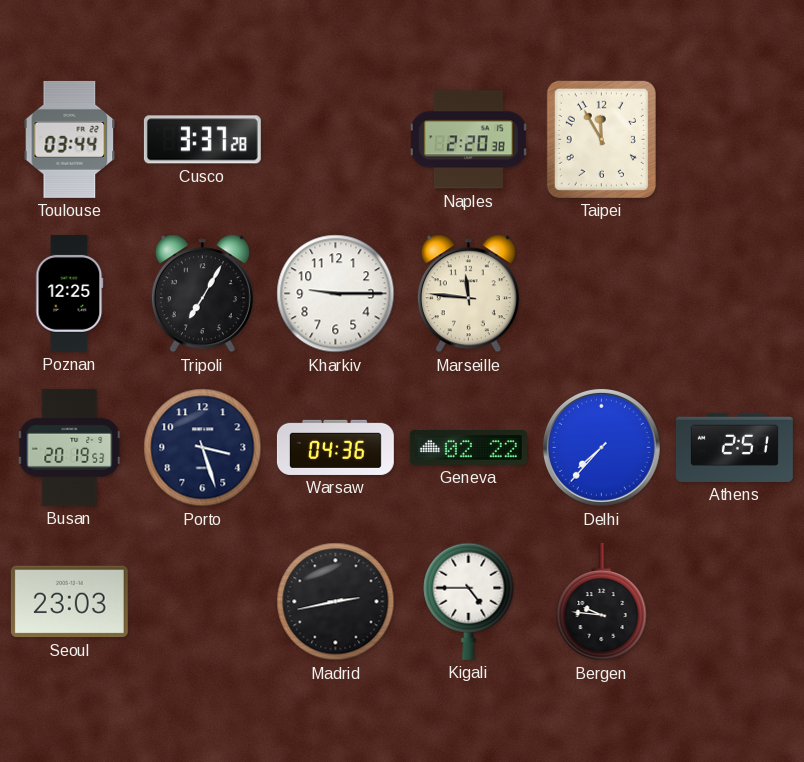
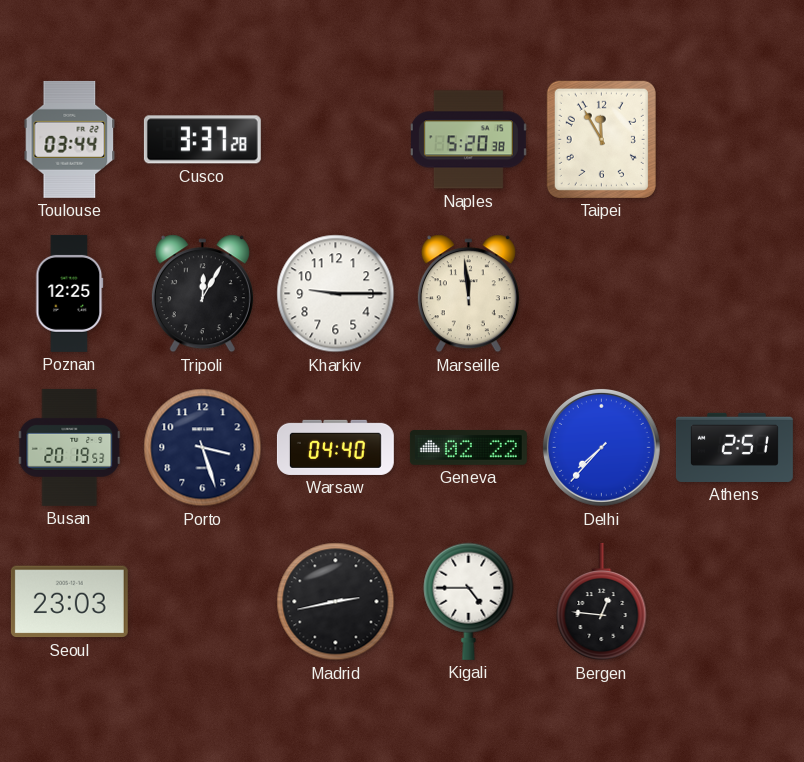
Naples: 2:20 -> 5:20 (468, 140)
Tripoli: 7:05 -> 12:05 (202, 294)
Marseille: 11:46 -> 11:59 (468, 294)
Warsaw: 04:36 -> 04:40 (335, 447)
Bergen: 9:46 -> 12:46 (602, 602)
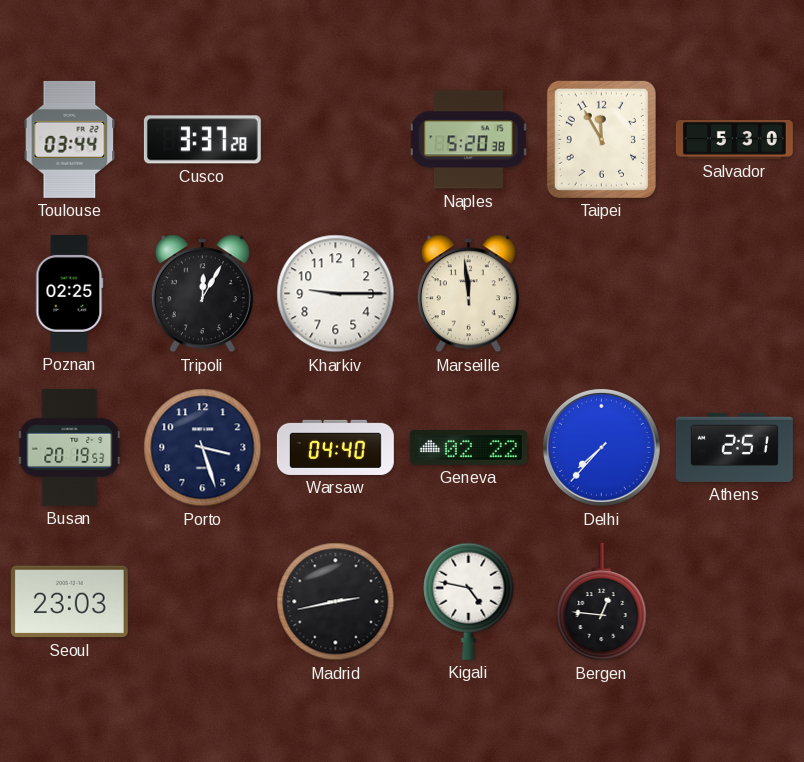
Salvador: none -> 5:30 (734, 140)
Poznan: 12:25 -> 02:25 (70, 293)
Kigali: 4:45 -> 4:47 (469, 601)
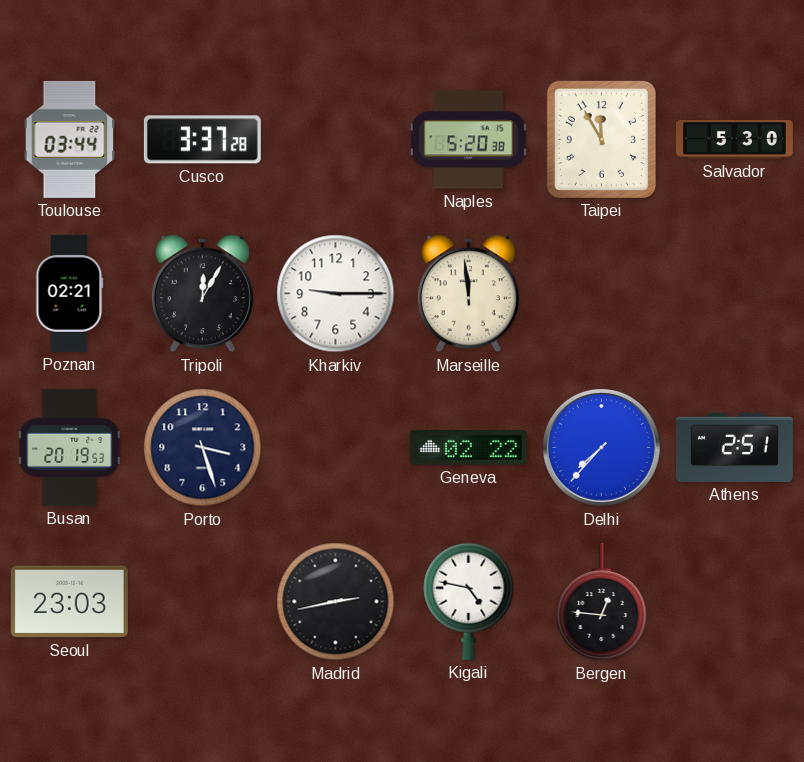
Poznan: 02:25 -> 02:21 (70, 293)
Warsaw: 04:40 -> none (335, 447)
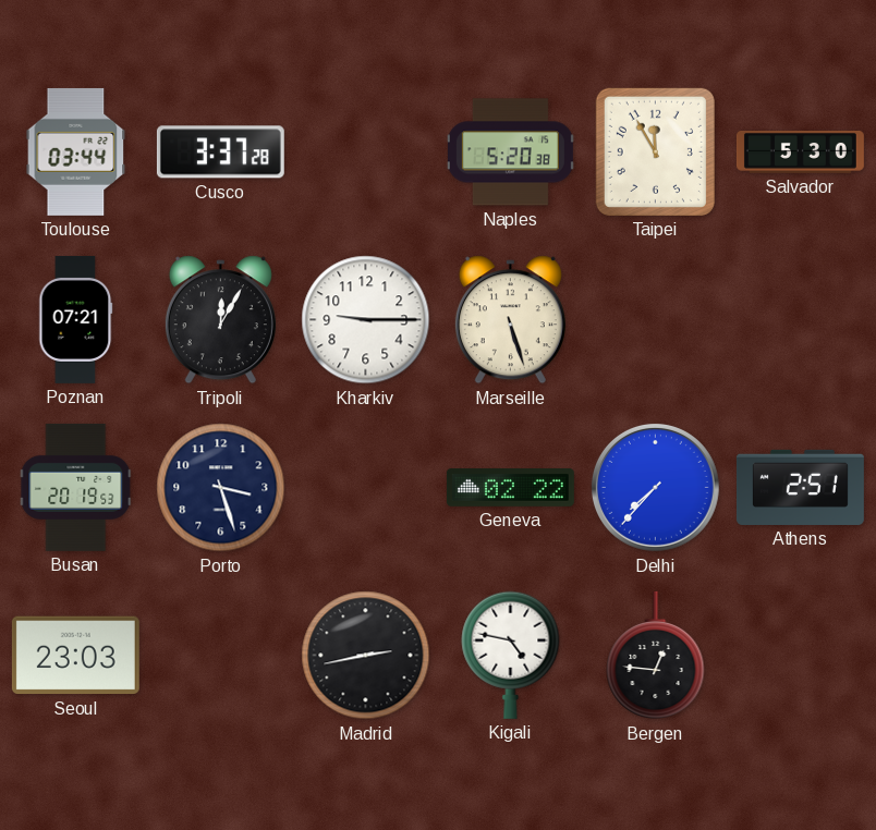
Poznan: 02:21 -> 07:21 (76, 319)
Marseille: 11:59 -> 5:27 (510, 320)
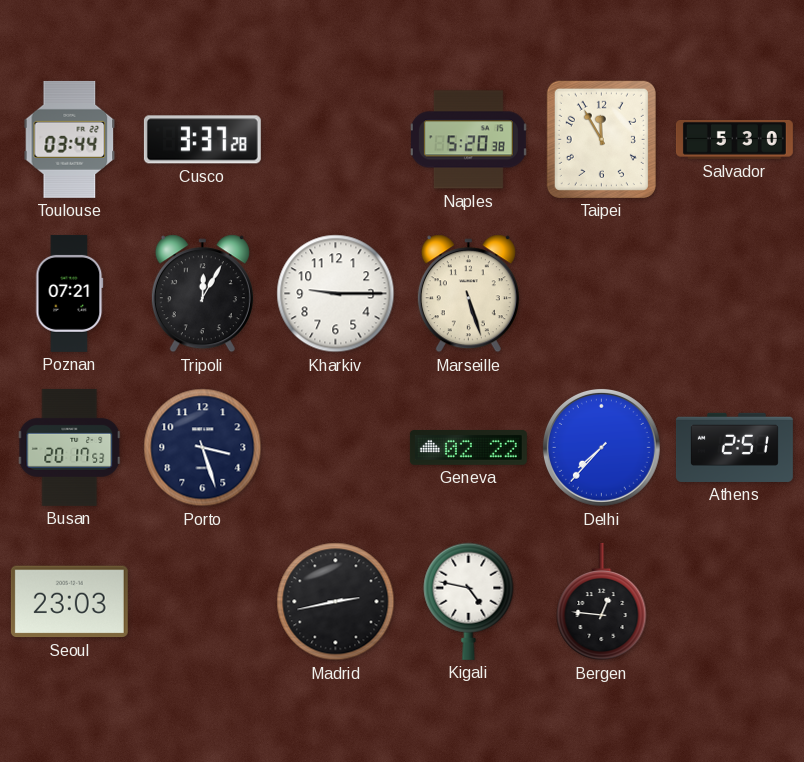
Busan: 20:19 -> 20:17 (70, 447)
